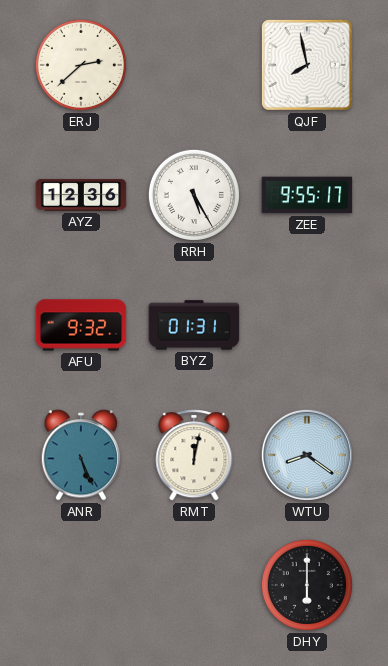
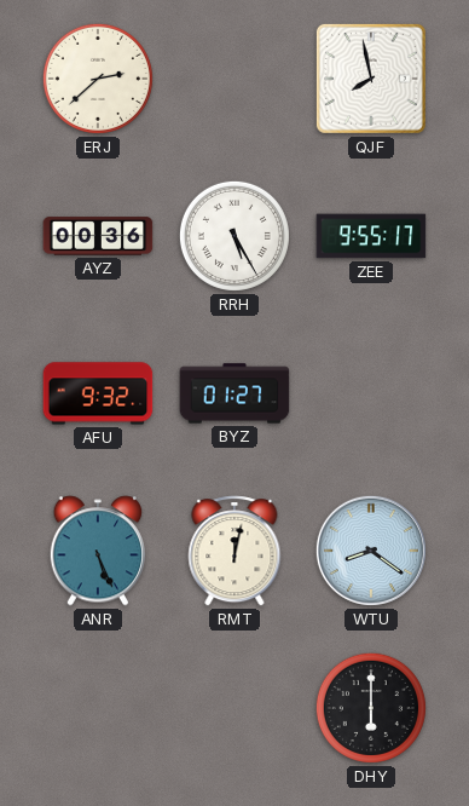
AYZ: 12:36 -> 00:36 (98, 236)
BYZ: 01:31 -> 01:27 (234, 393)
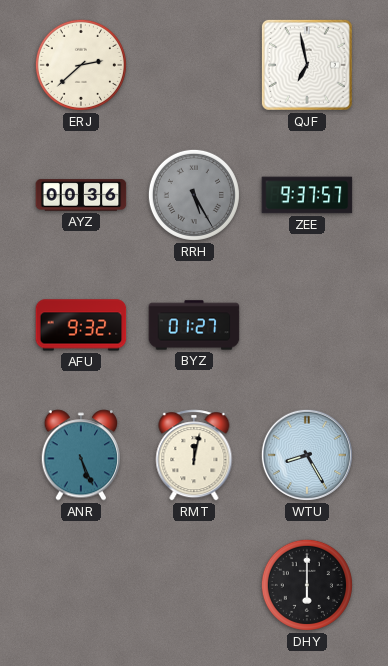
QJF: 7:58 -> 6:58 (307, 65)
RRH dial: white -> grey (194, 195)
ZEE: 9:55 -> 9:37 (307, 195)
WTU: 8:21 -> 8:25 (307, 455)
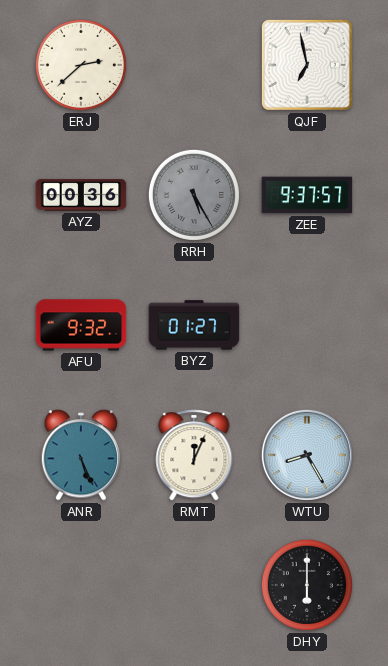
RMT: 12:02 -> 12:04 (194, 455)
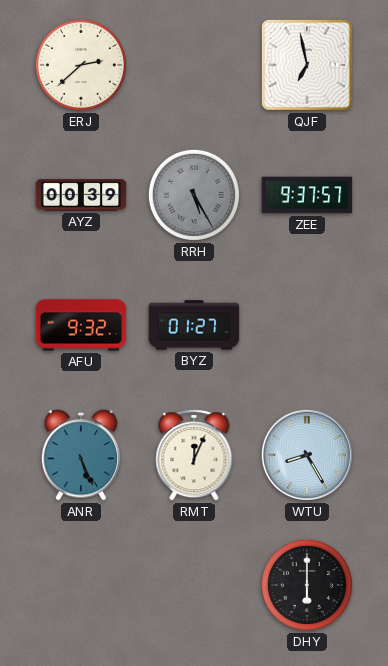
AYZ: 00:36 -> 00:39 (81, 195)
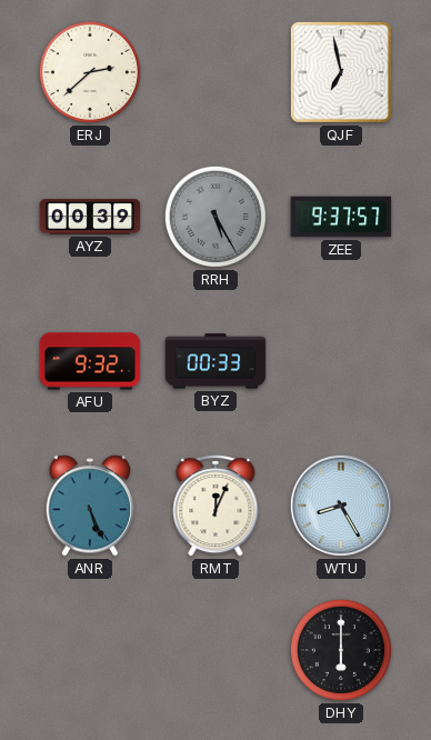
BYZ: 01:27 -> 00:33 (215, 361)
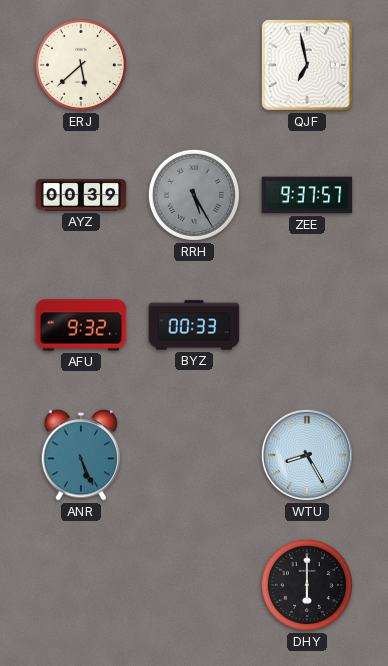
ERJ: 2:38 -> 5:38 (81, 65)
RMT: 12:04 -> none (215, 506)
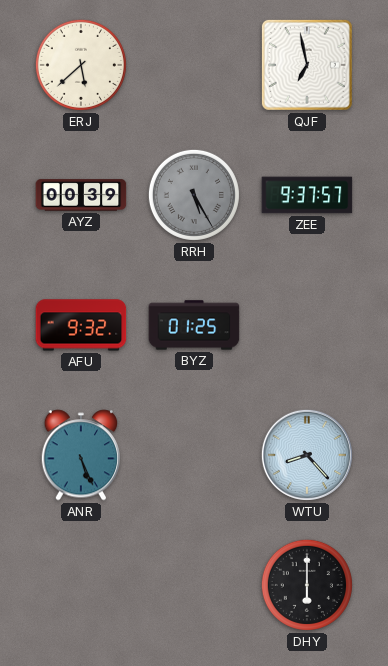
BYZ: 00:33 -> 01:25 (194, 325)
WTU: 8:25 -> 8:23 (307, 455)
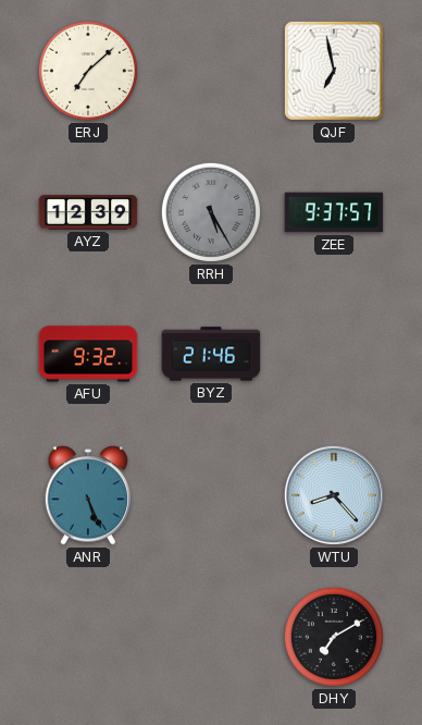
ERJ: 5:38 -> 7:08 (88, 71)
AYZ: 00:39 -> 12:39 (88, 212)
BYZ: 01:25 -> 21:46 (211, 354)
DHY: 6:00 -> 7:10 (334, 637)
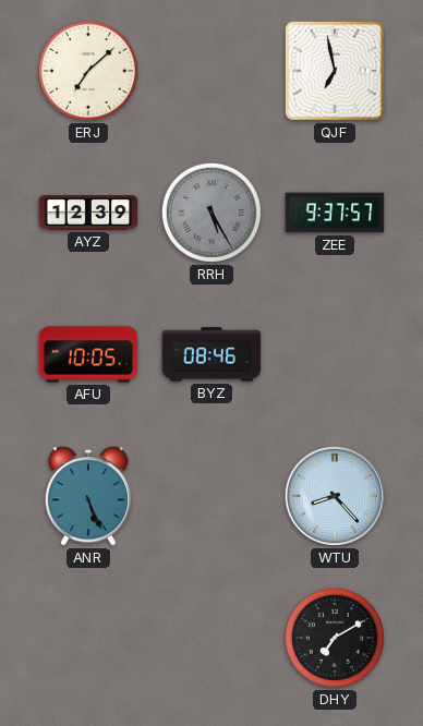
AFU: 9:32 -> 10:05 (88, 354)
BYZ: 21:46 -> 08:46 (211, 354)
